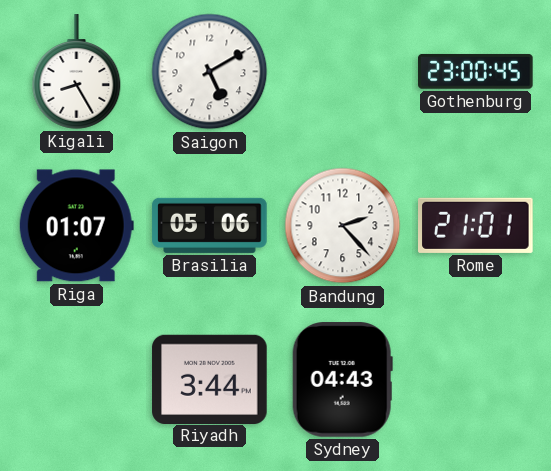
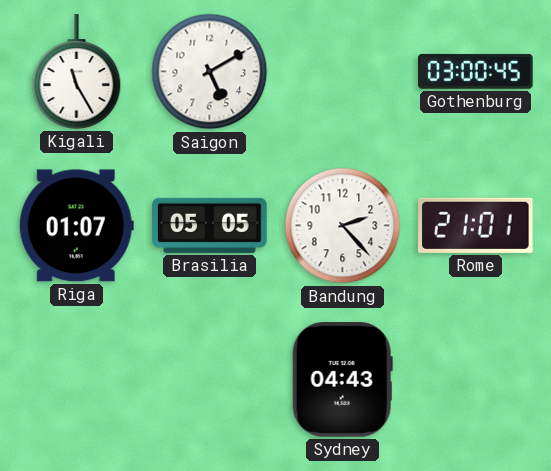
Kigali: 8:25 -> 11:25 (77, 72)
Gothenburg: 23:00 -> 03:00 (476, 72)
Brasilia: 05:06 -> 05:05 (210, 225)
Riyadh: 3:44 -> none (210, 379)
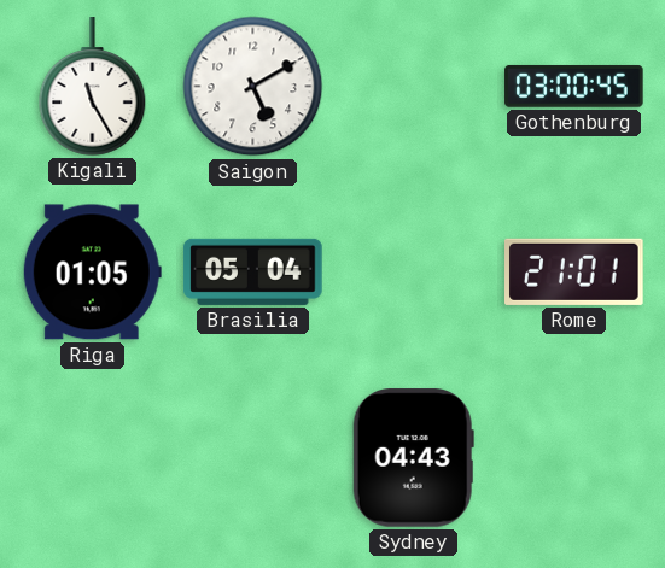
Riga: 01:07 -> 01:05 (92, 273)
Brasilia: 05:05 -> 05:04 (253, 271)
Bandung: 2:23 -> none (343, 226)
